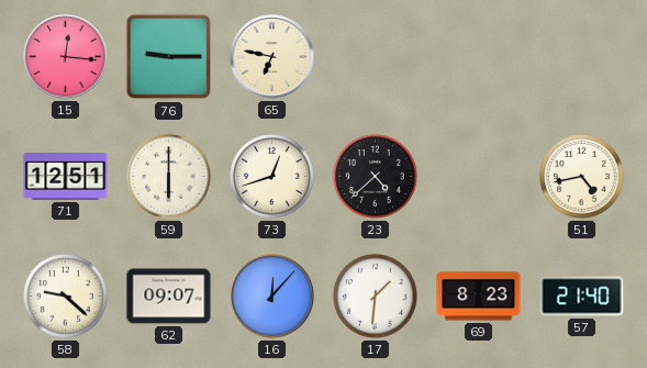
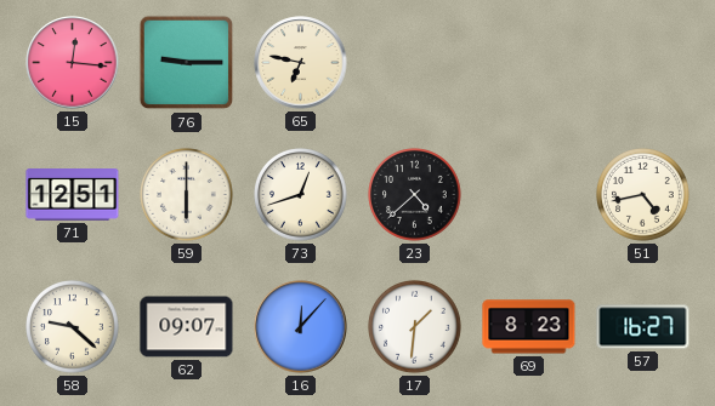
57: 21:40 -> 16:27 (643, 327)
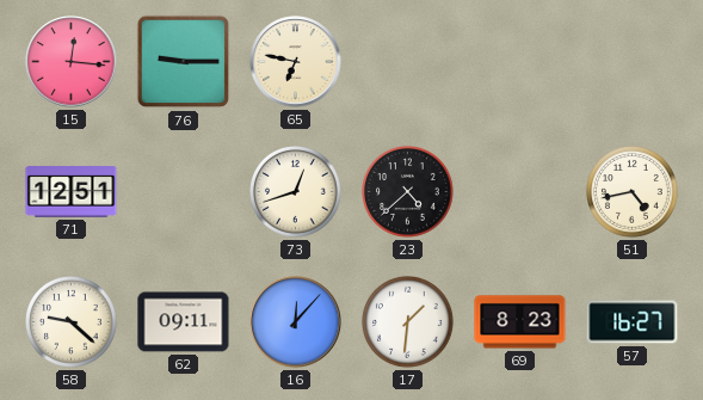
59: 6:00 -> none (187, 195)
62: 09:07 -> 09:11 (184, 322)
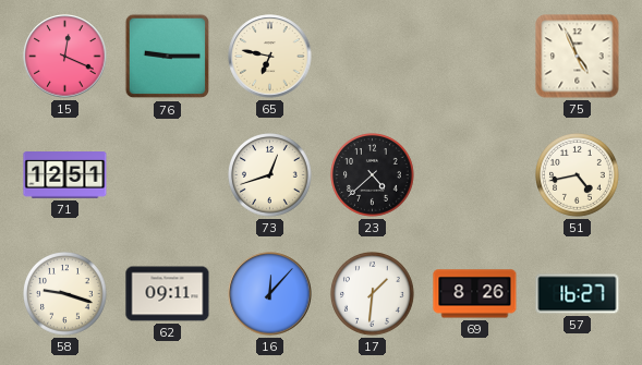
15: 12:16 -> 12:19 (65, 57)
75: none -> 4:56 (578, 57)
58: 9:22 -> 9:18 (65, 294)
69: 8:23 -> 8:26 (475, 294)
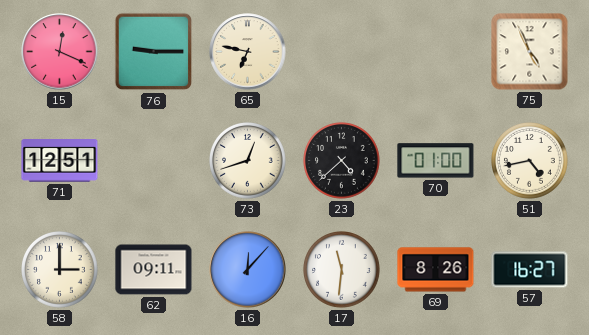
70: none -> 01:00 (436, 161)
58: 9:18 -> 3:00 (60, 270)
17: 1:31 -> 11:31 (342, 270)
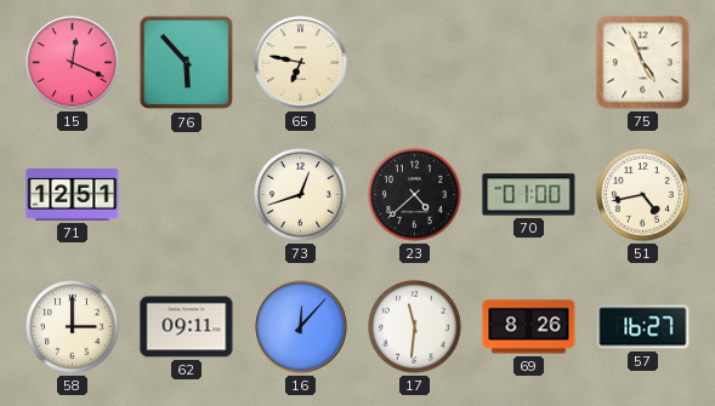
76: 9:15 -> 5:53 (187, 63)
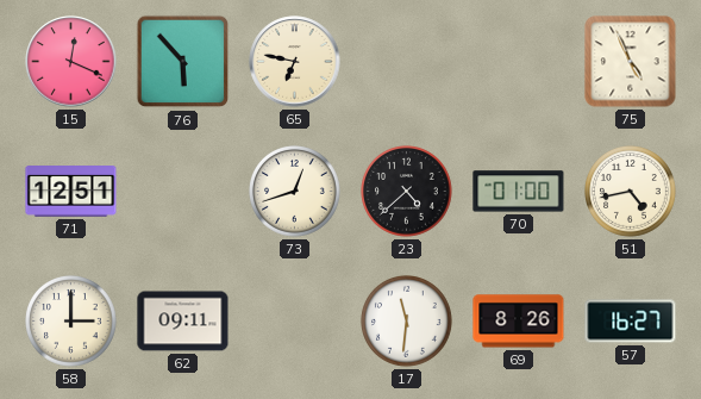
16: 12:07 -> none (301, 327)
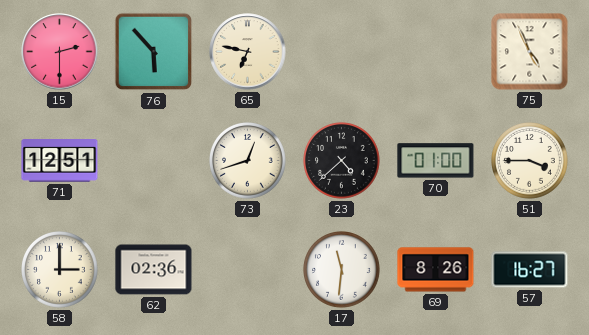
15: 12:19 -> 2:30 (60, 52)
51: 4:43 -> 3:45 (530, 161)
62: 09:11 -> 02:36 (154, 270)
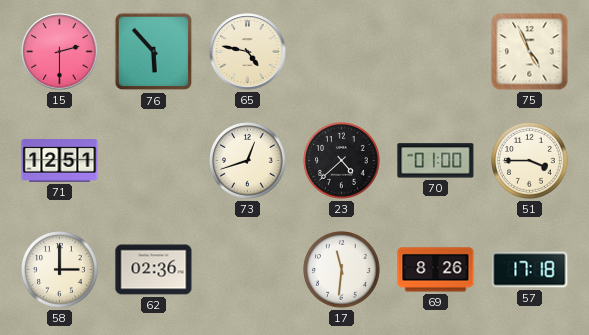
65: 6:47 -> 4:47 (248, 52)
57: 16:27 -> 17:18 (530, 270)
